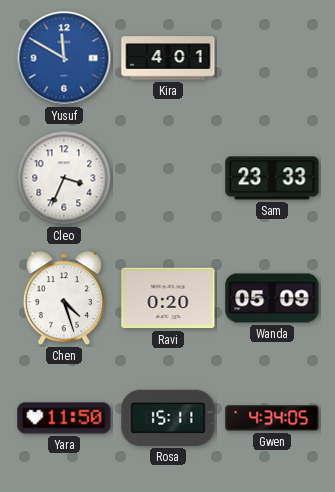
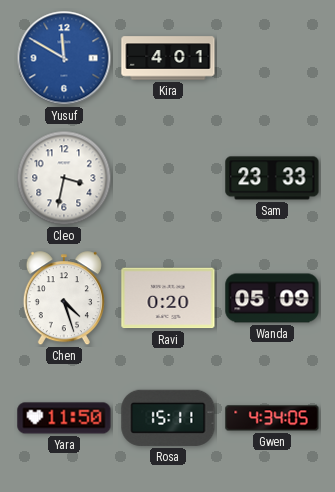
Cleo: 3:34 -> 3:32 (64, 178)
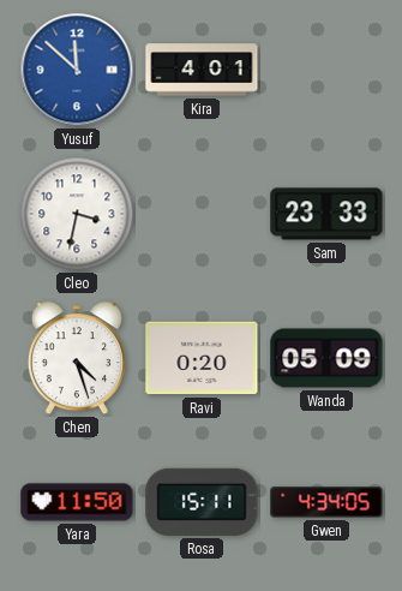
Yusuf: 11:50 -> 11:52 (77, 70)
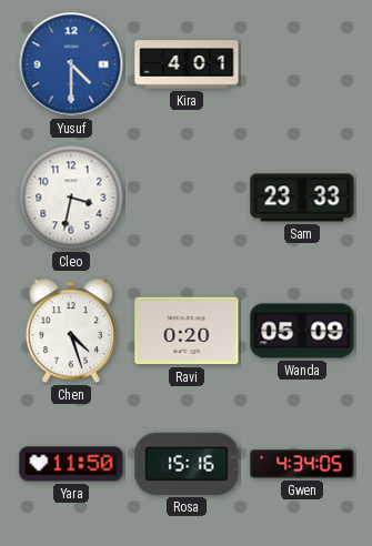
Yusuf: 11:52 -> 4:30 (71, 64)
Rosa: 15:11 -> 15:16 (187, 464)
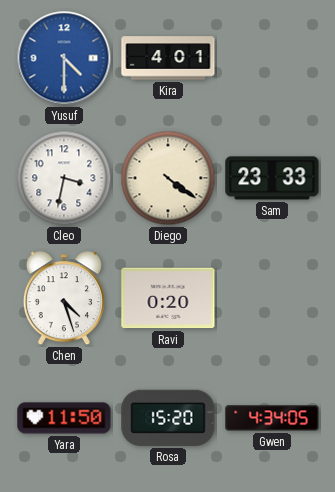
Diego: none -> 4:21 (168, 178)
Wanda: 05:09 -> none (302, 331)
Rosa: 15:16 -> 15:20 (168, 418)
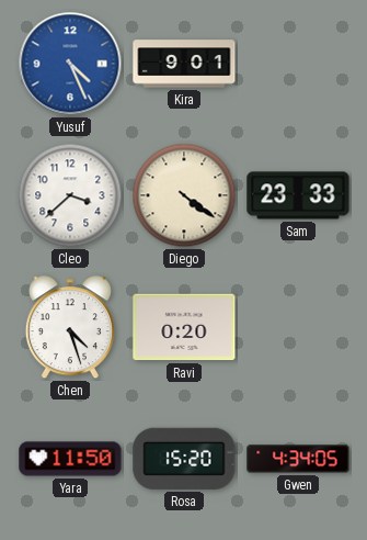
Yusuf: 4:30 -> 4:26 (70, 64)
Kira: 4:01 -> 9:01 (184, 64)
Cleo: 3:32 -> 3:38 (70, 195)
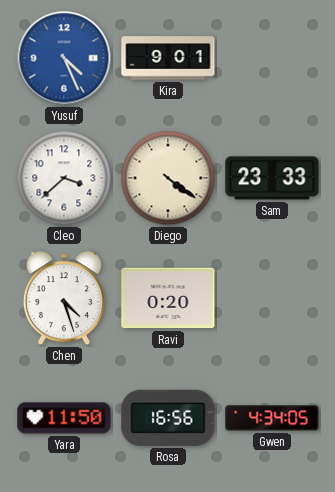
Rosa: 15:20 -> 16:56 (168, 418)
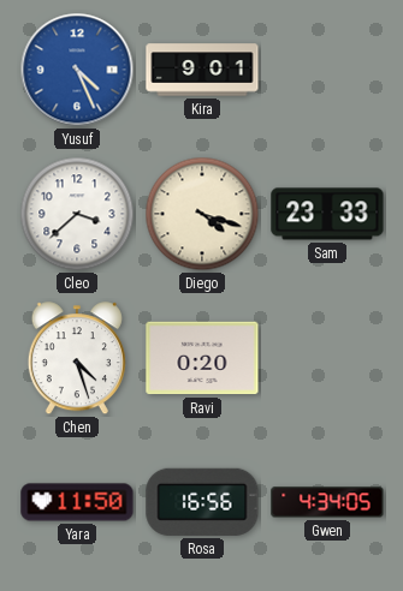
Diego: 4:21 -> 4:18 (202, 214)
